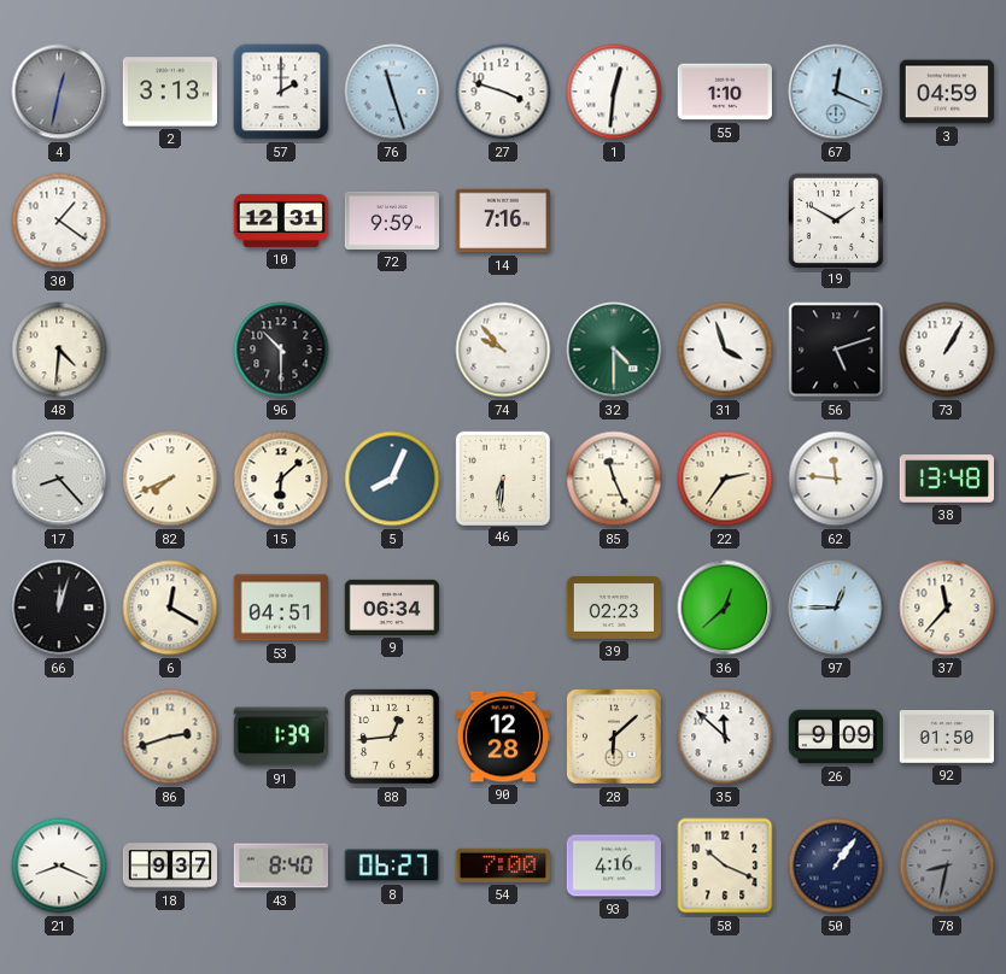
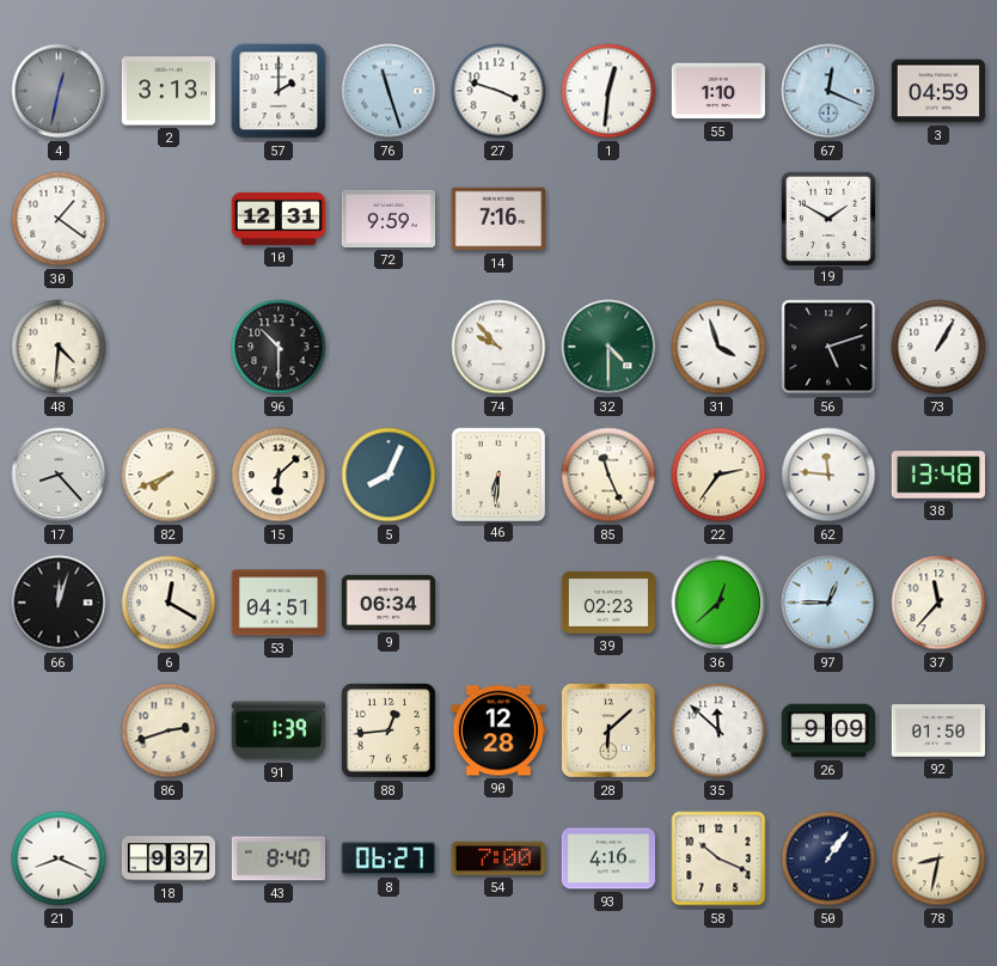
78 dial: grey -> cream (938, 858)
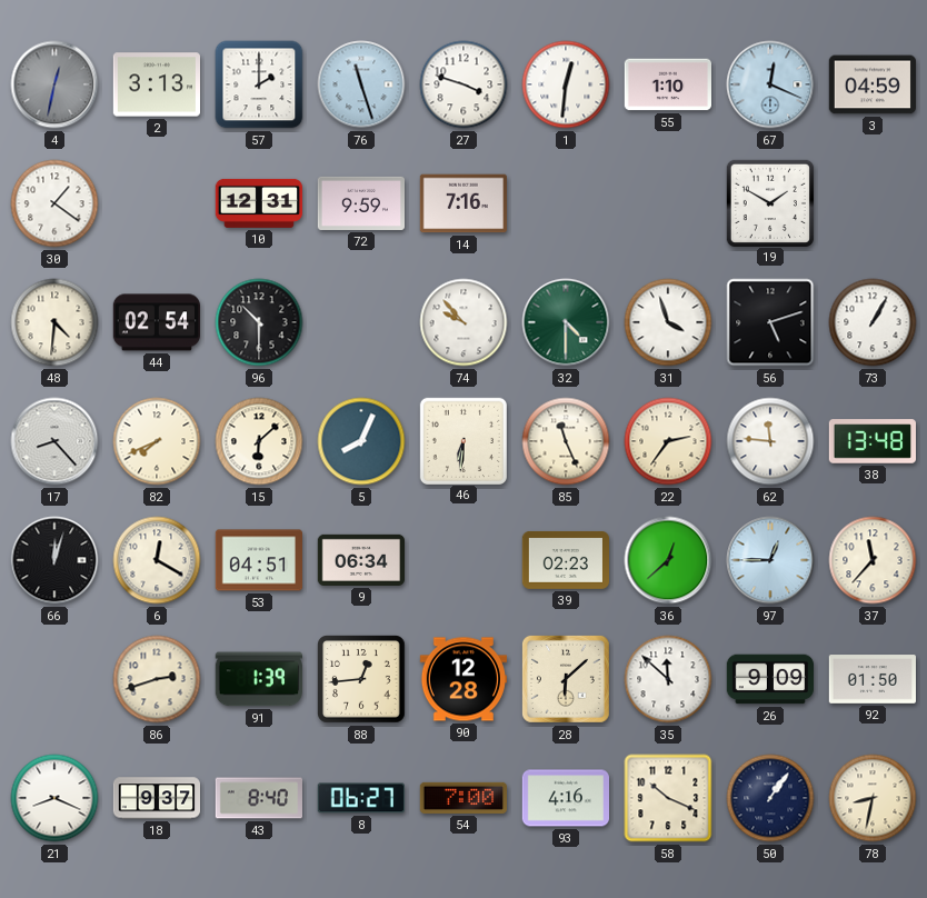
44: none -> 02:54 (156, 322)
